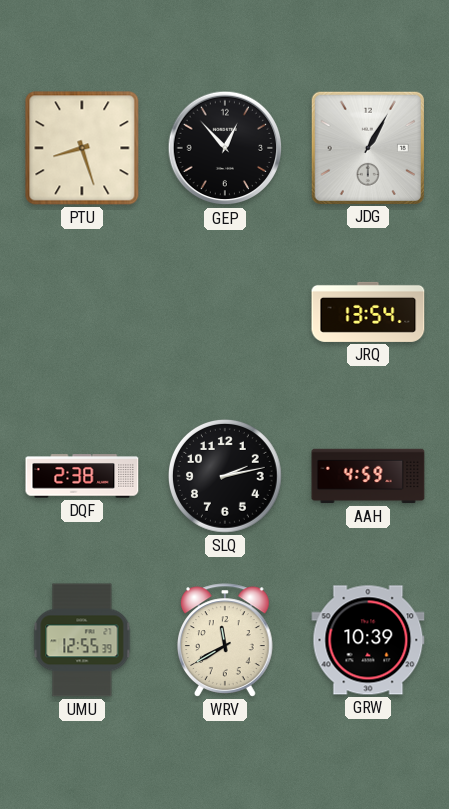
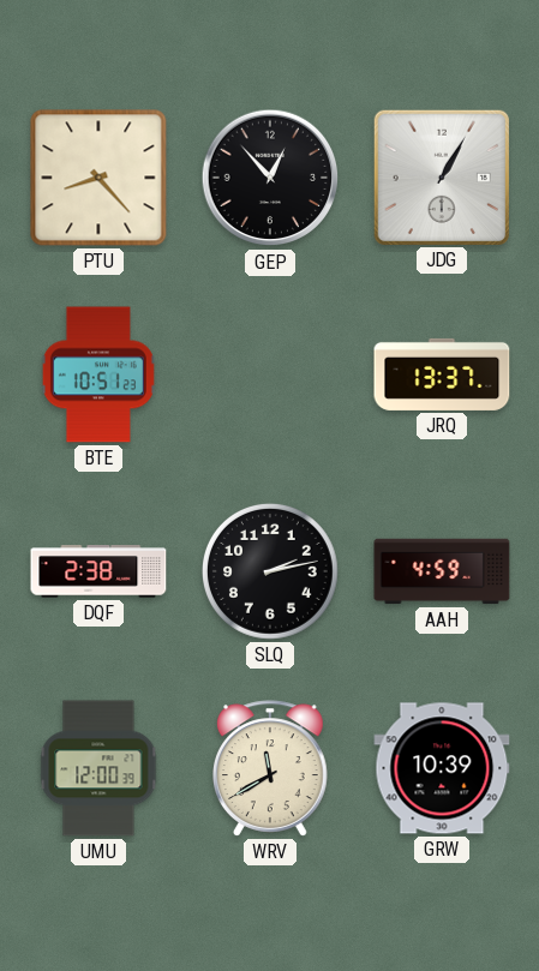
PTU: 8:27 -> 8:23 (98, 178)
BTE: none -> 10:51 (98, 374)
JRQ: 13:54 -> 13:37 (442, 374)
UMU: 12:55 -> 12:00 (98, 768)
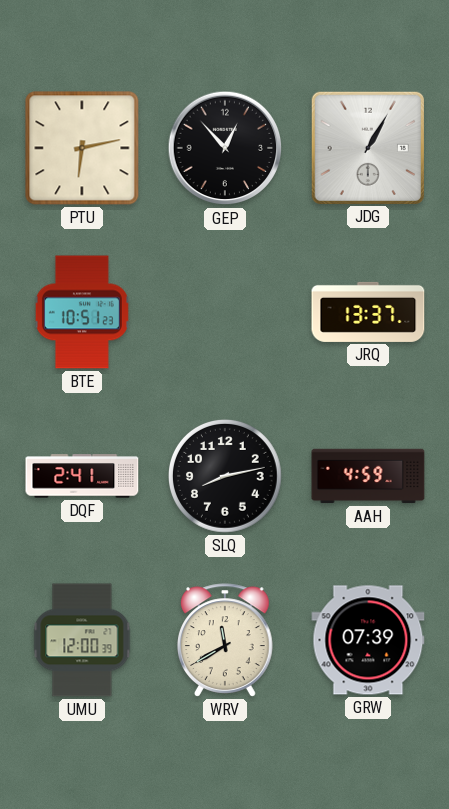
PTU: 8:23 -> 6:13 (82, 148)
DQF: 2:38 -> 2:41 (82, 476)
SLQ: 2:13 -> 8:13 (226, 477)
GRW: 10:39 -> 07:39 (368, 640)
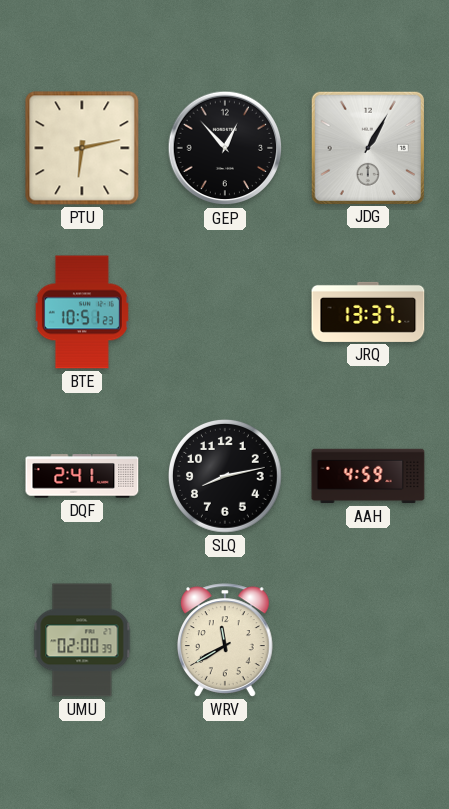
UMU: 12:00 -> 02:00 (82, 640)
GRW: 07:39 -> none (368, 640)
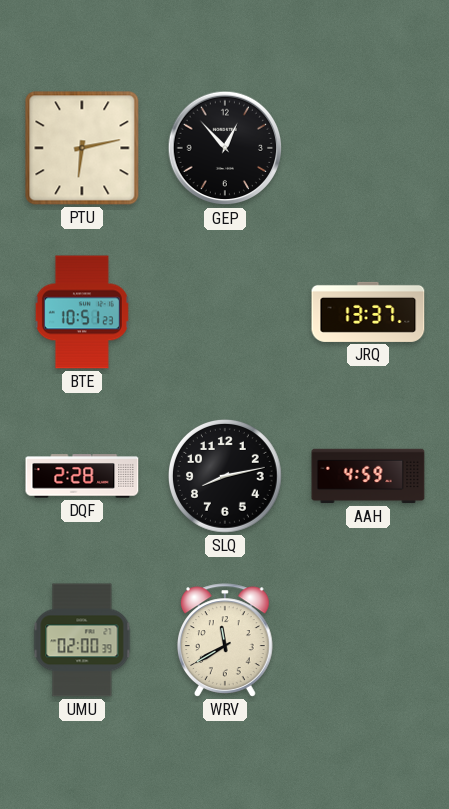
JDG: 1:05 -> none (367, 147)
DQF: 2:41 -> 2:28 (82, 476)
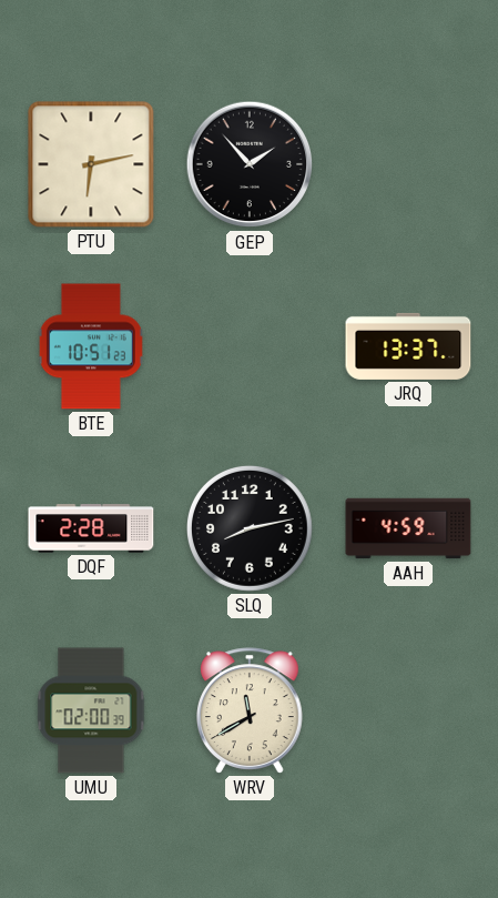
GEP: 12:53 -> 1:53 (250, 164)
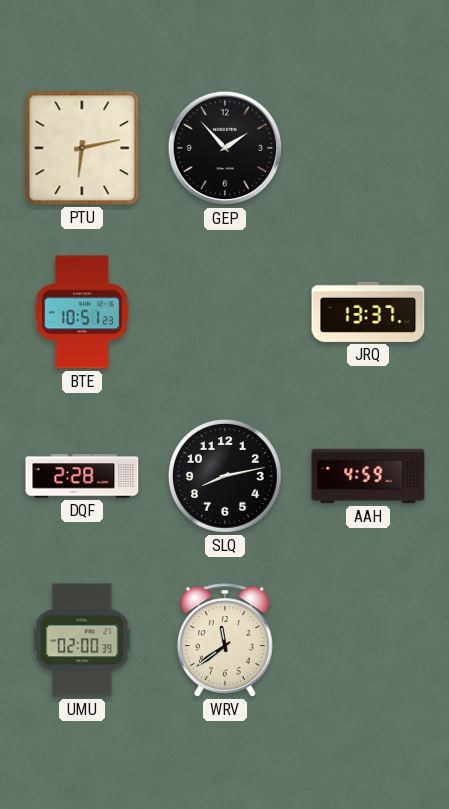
WRV: 11:40 -> 11:39 (226, 640)
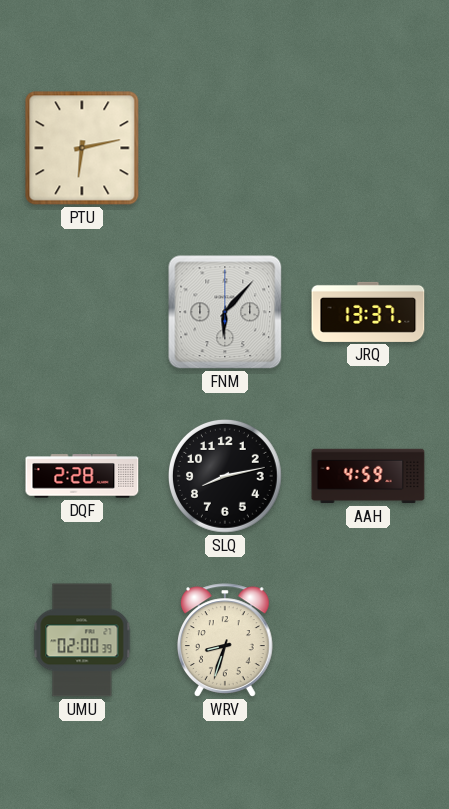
GEP: 1:53 -> none (225, 148)
BTE: 10:51 -> none (82, 312)
FNM: none -> 6:07 (225, 312)
WRV: 11:39 -> 8:33 (226, 640)
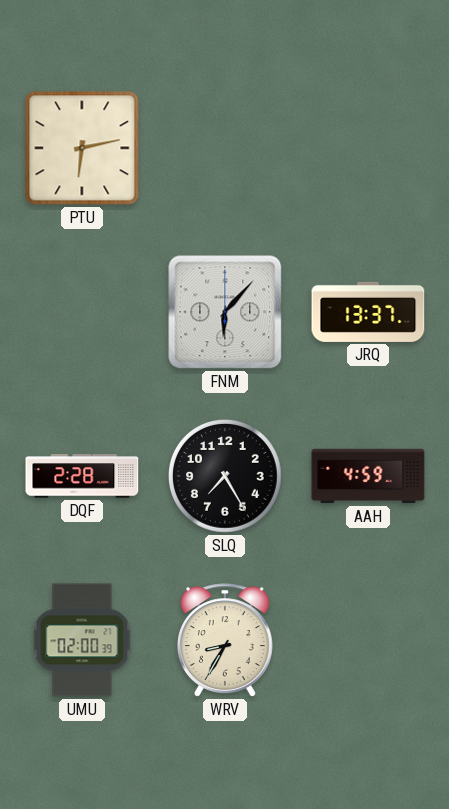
SLQ: 8:13 -> 7:25 (226, 477)
WRV: 8:33 -> 8:35 (226, 640)
